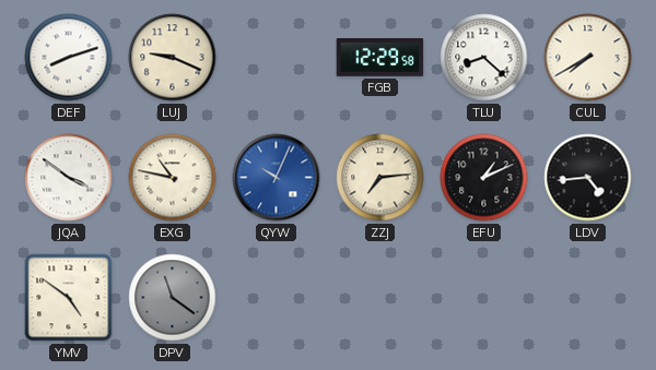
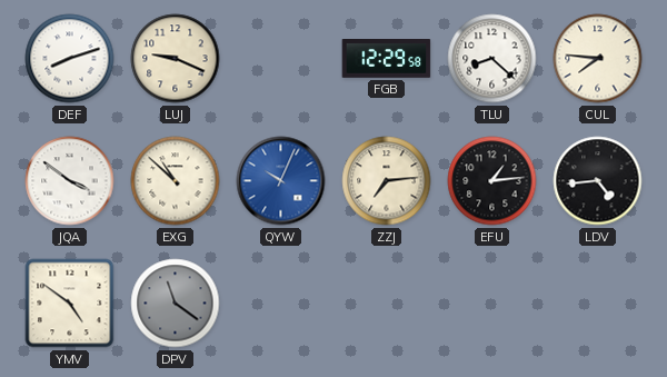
CUL: 7:40 -> 7:46 (598, 59)
EXG: 10:47 -> 10:52 (176, 181)
EFU: 1:11 -> 1:14 (492, 181)
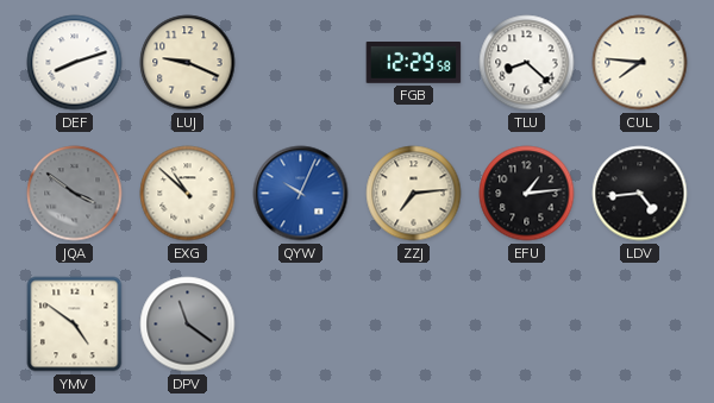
JQA dial: white -> grey (75, 194)
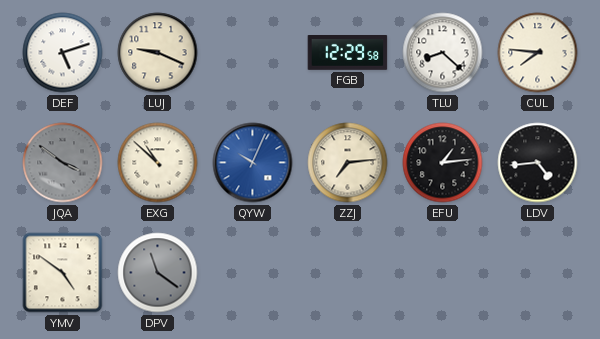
DEF: 8:12 -> 5:12 (63, 53)
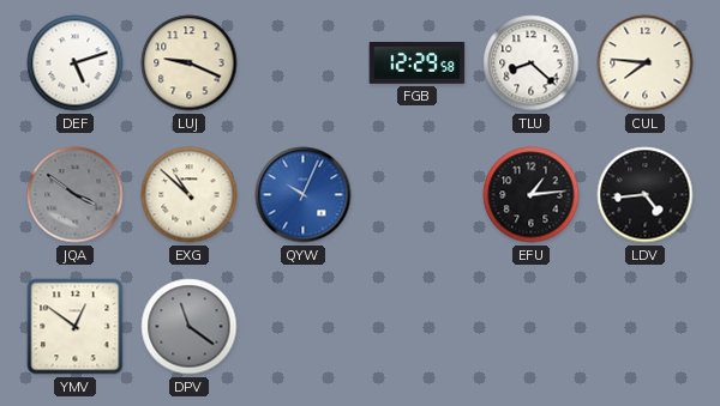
ZZJ: 7:14 -> none (348, 163)
YMV: 4:51 -> 12:51 (76, 327)
